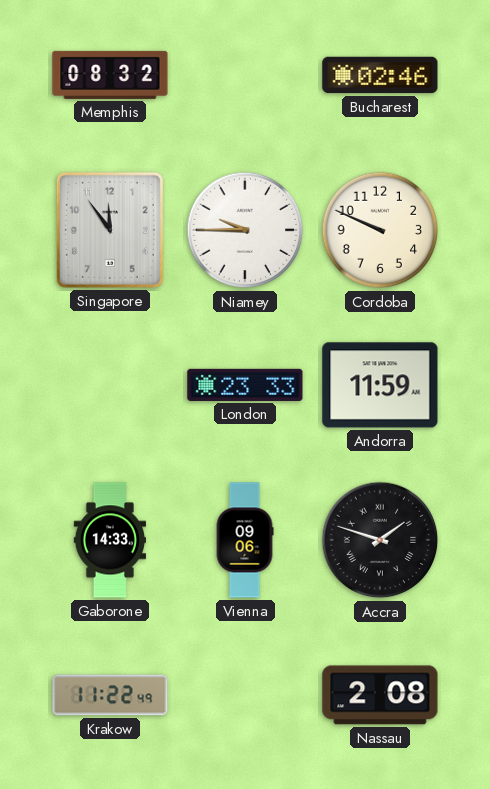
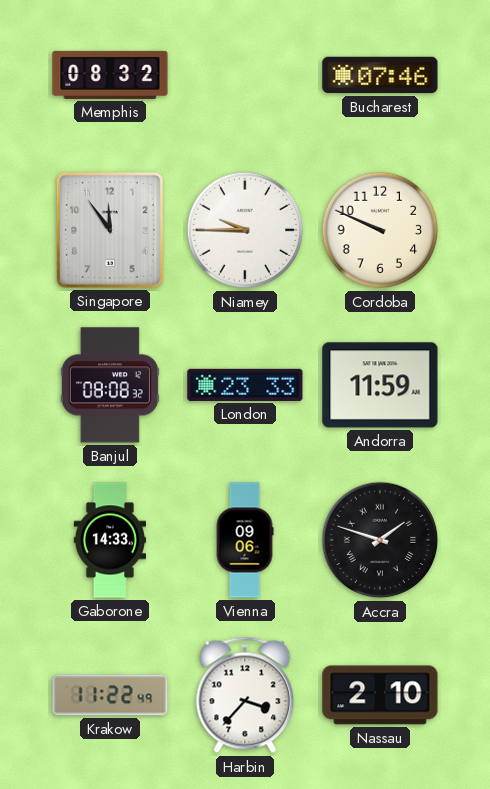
Bucharest: 02:46 -> 07:46 (380, 75)
Banjul: none -> 08:08 (110, 385)
Harbin: none -> 3:37 (245, 695)
Nassau: 2:08 -> 2:10 (380, 695)
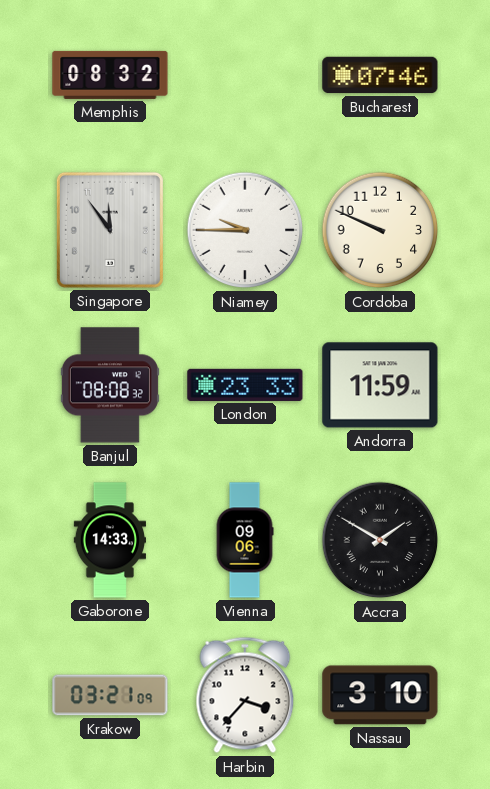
Accra: 1:48 -> 1:50 (380, 540)
Krakow: 11:22 -> 03:21 (110, 695)
Nassau: 2:10 -> 3:10 (380, 695)
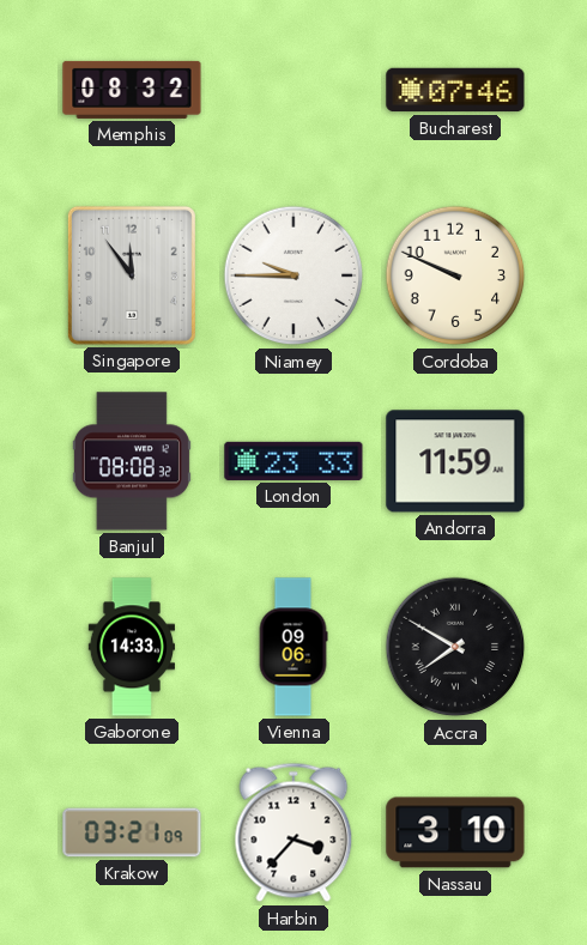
Accra: 1:50 -> 7:50 (455, 647)
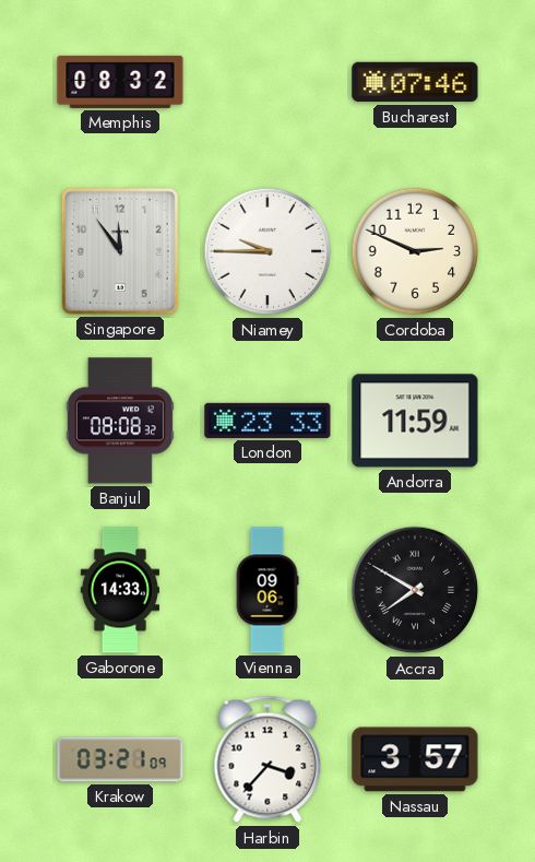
Cordoba: 9:49 -> 2:49 (415, 251)
Nassau: 3:10 -> 3:57 (415, 759)
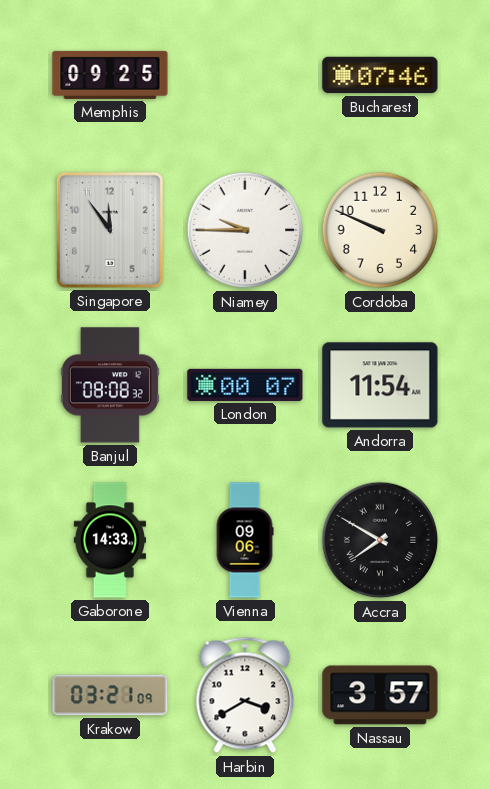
Memphis: 08:32 -> 09:25 (110, 75)
Cordoba: 2:49 -> 9:49 (380, 230)
London: 23:33 -> 00:07 (245, 385)
Andorra: 11:59 -> 11:54 (380, 385)
Harbin: 3:37 -> 3:40 (245, 695)
